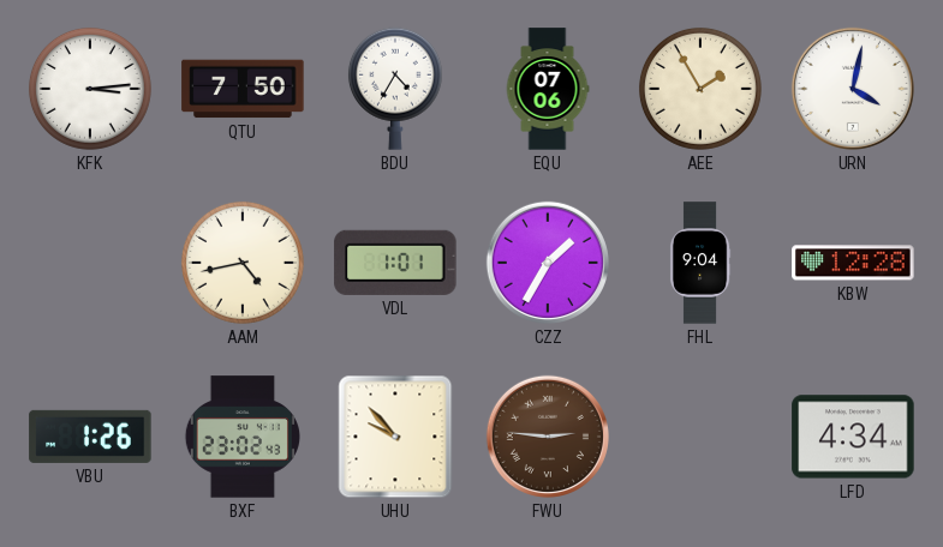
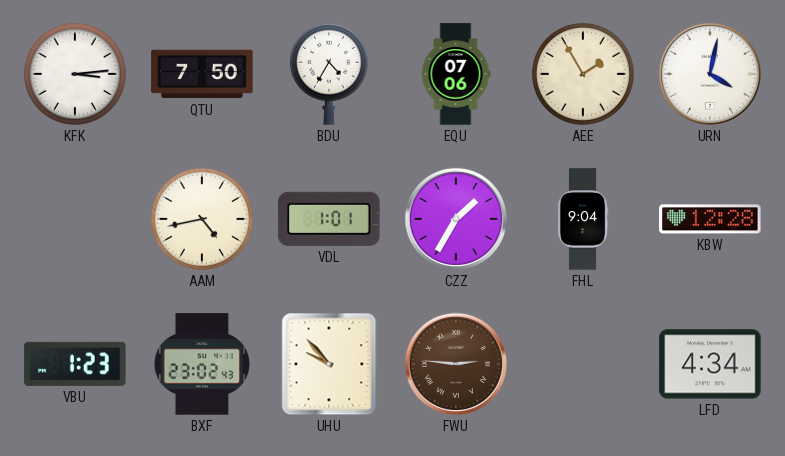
VBU: 1:26 -> 1:23 (75, 364)
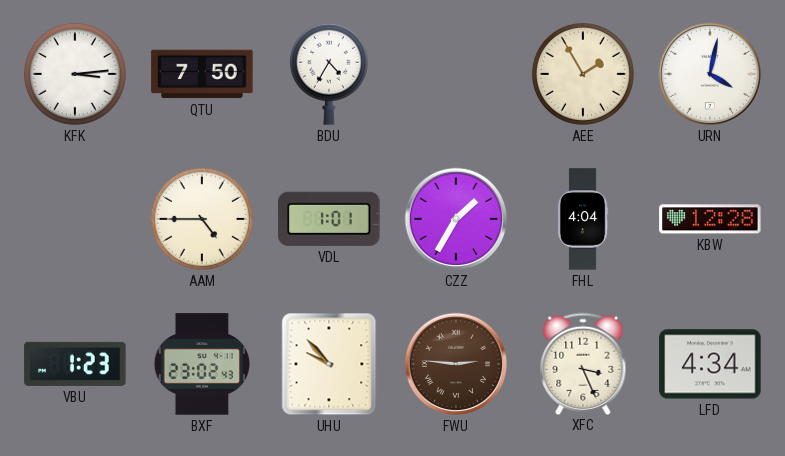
EQU: 07:06 -> none (456, 74)
AAM: 4:43 -> 4:45 (202, 219)
FHL: 9:04 -> 4:04 (583, 219)
XFC: none -> 3:26 (583, 363)
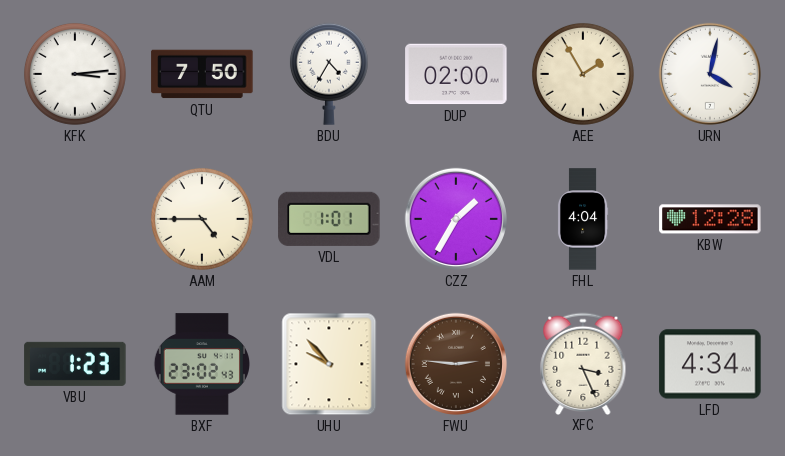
DUP: none -> 02:00 (456, 74)
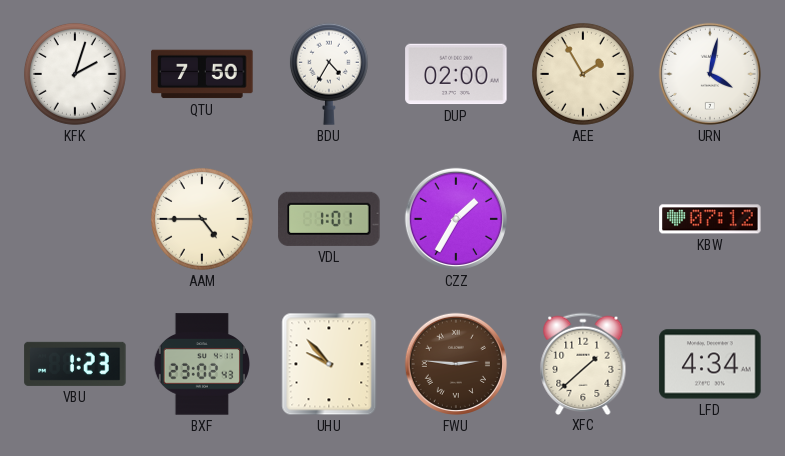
KFK: 3:14 -> 2:03 (75, 74)
FHL: 4:04 -> none (583, 219)
KBW: 12:28 -> 07:12 (710, 219)
XFC: 3:26 -> 1:38 (583, 363)
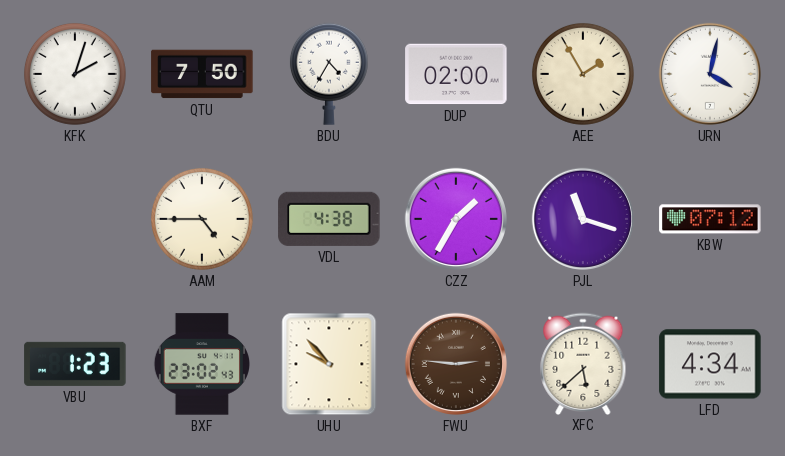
VDL: 1:01 -> 4:38 (329, 219)
PJL: none -> 11:18 (583, 219)
XFC: 1:38 -> 5:38 (583, 363)
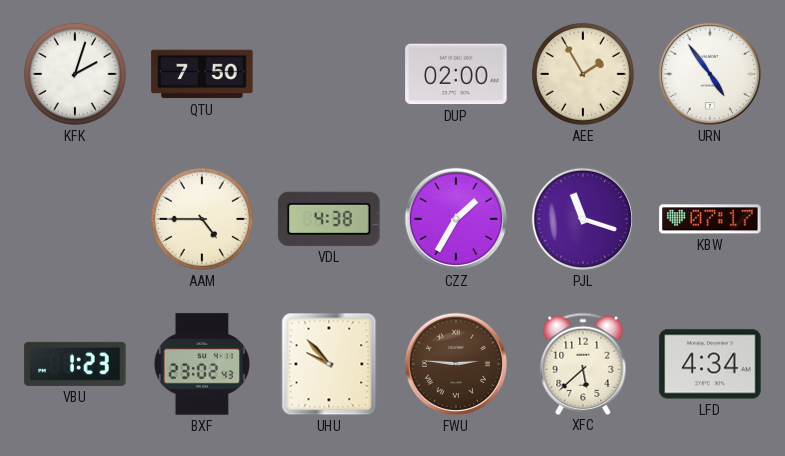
BDU: 4:35 -> none (329, 74)
URN: 4:02 -> 4:54 (710, 74)
KBW: 07:12 -> 07:17 (710, 219)
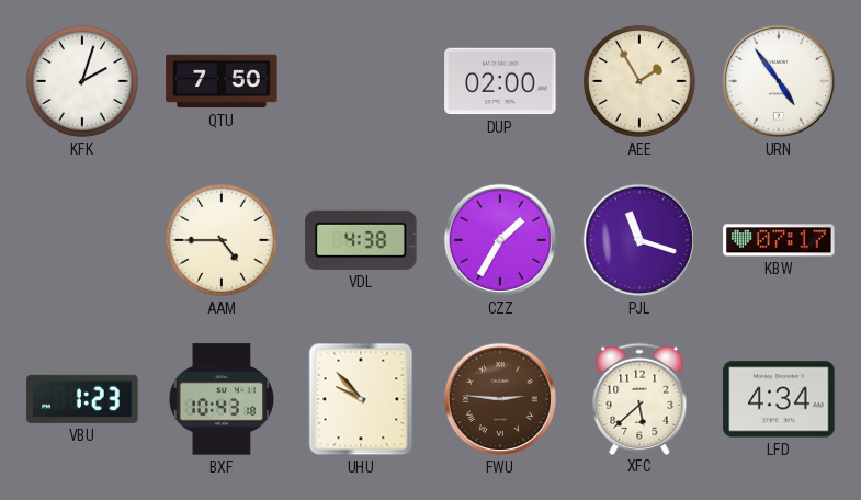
BXF: 23:02 -> 10:43 (220, 399)
